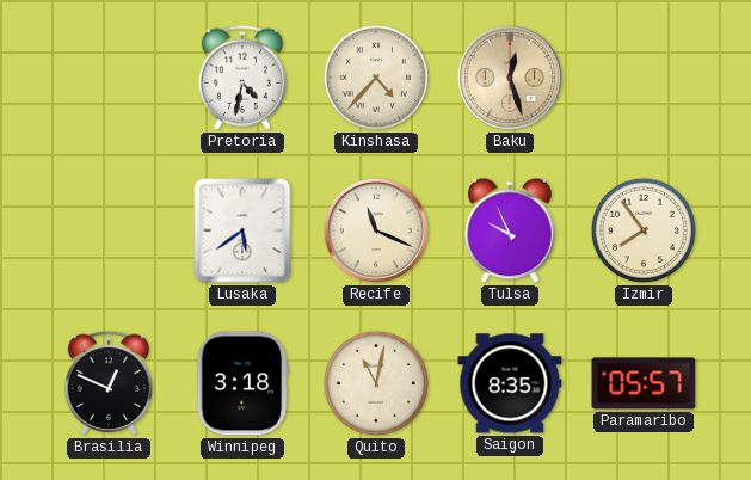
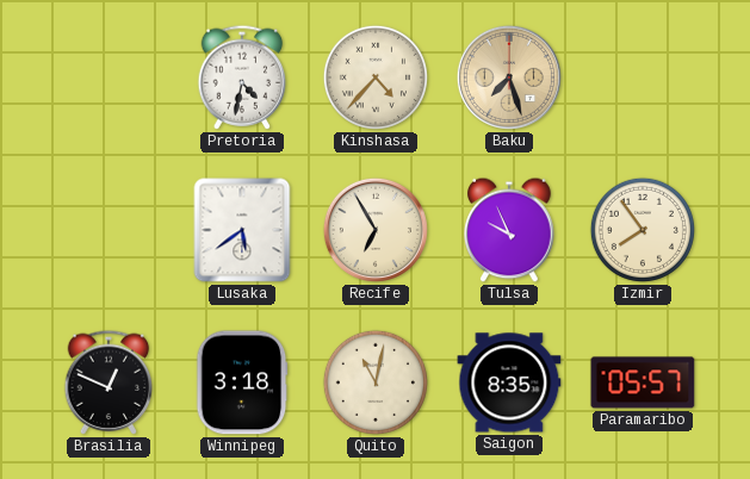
Baku: 12:27 -> 7:27 (509, 77)
Recife: 11:19 -> 6:55 (376, 230)
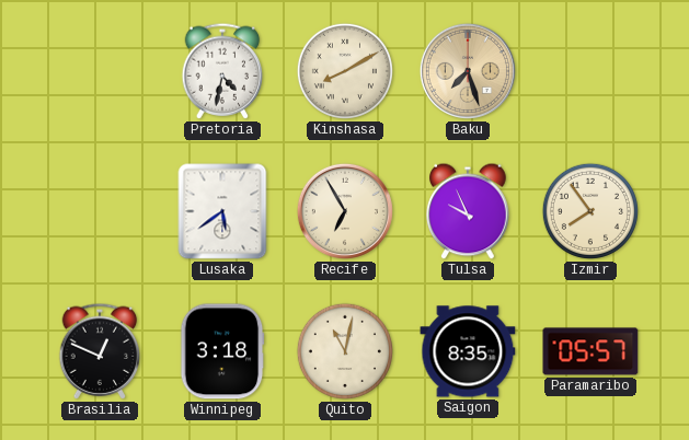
Kinshasa: 4:37 -> 8:10 (345, 71)
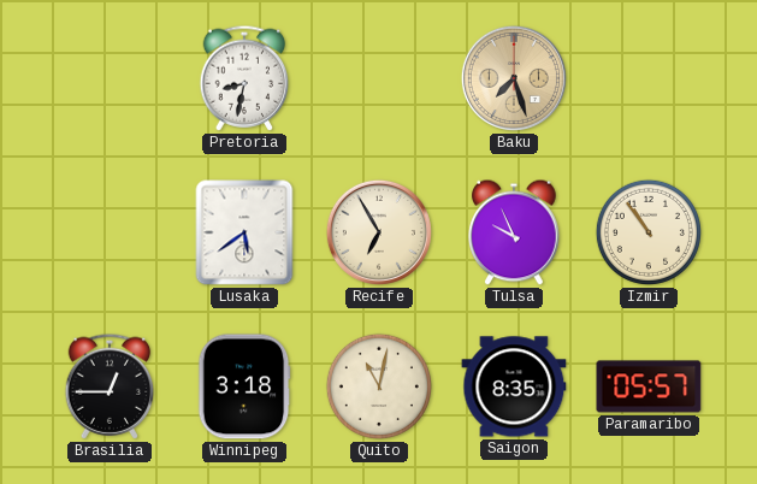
Pretoria: 4:32 -> 8:32 (244, 78)
Kinshasa: 8:10 -> none (345, 71)
Izmir: 7:54 -> 10:54 (649, 232)
Brasilia: 12:49 -> 12:45 (110, 386)
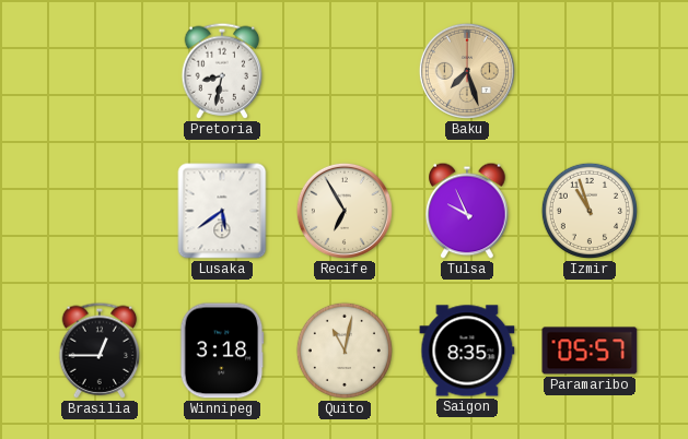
Izmir: 10:54 -> 10:57 (590, 211)
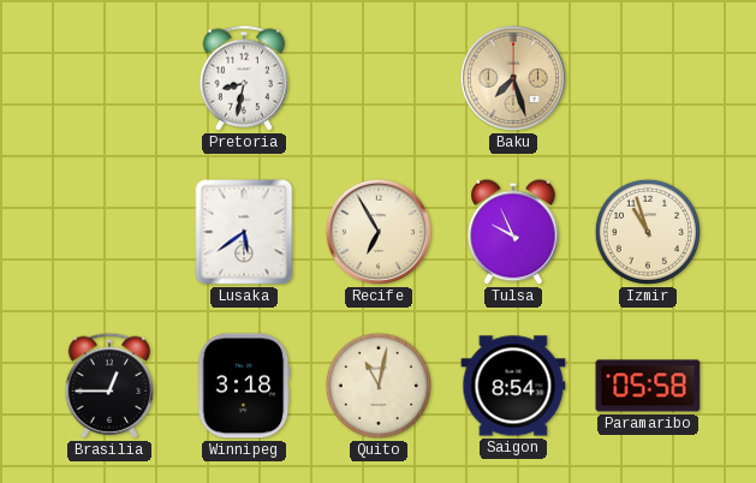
Saigon: 8:35 -> 8:54 (513, 386)
Paramaribo: 05:57 -> 05:58 (648, 386)
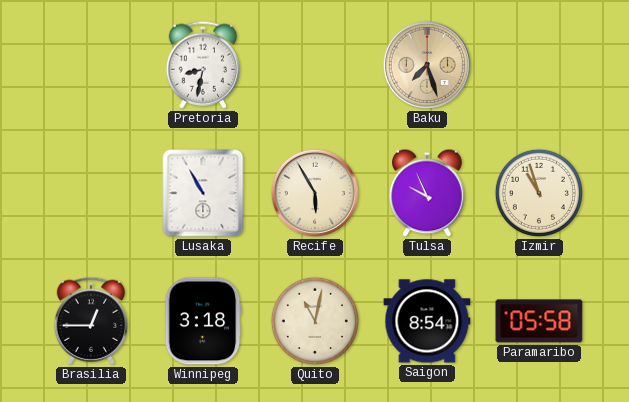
Lusaka: 5:39 -> 10:55 (203, 193)
Recife: 6:55 -> 5:55 (315, 193)
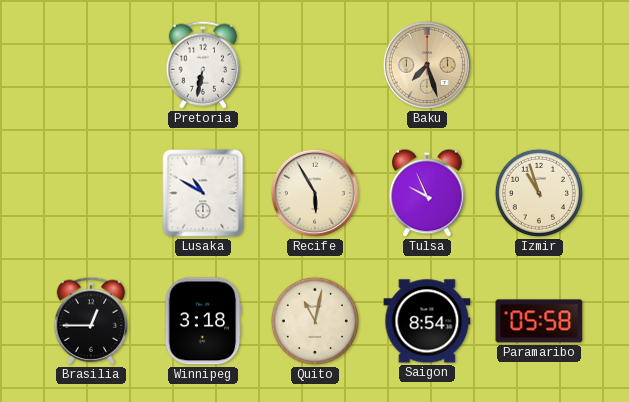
Pretoria: 8:32 -> 6:32 (203, 65)
Lusaka: 10:55 -> 10:50 (203, 193)
